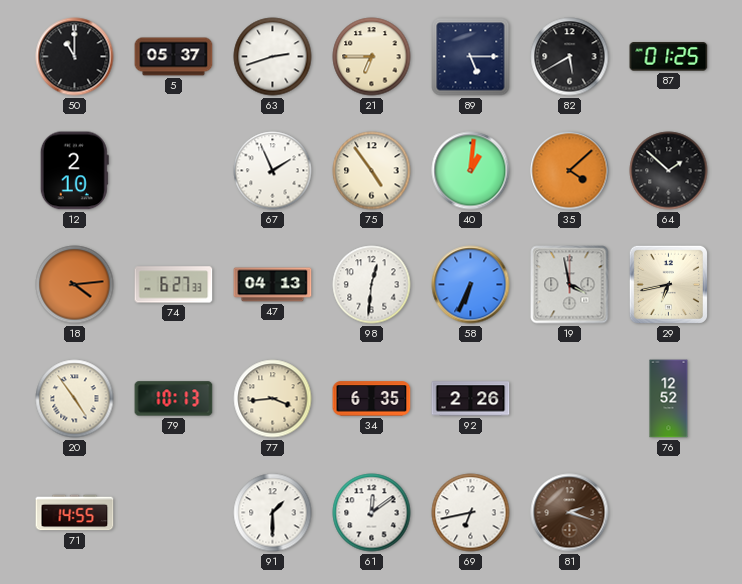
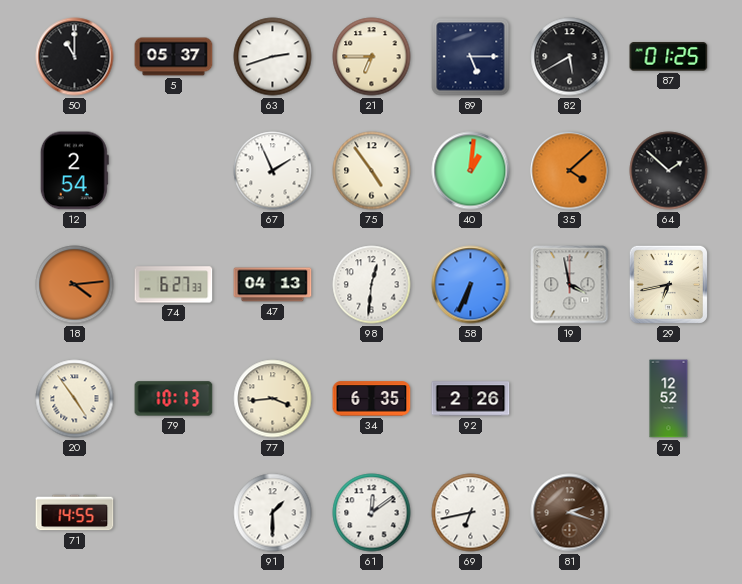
12: 2:10 -> 2:54 (74, 171)
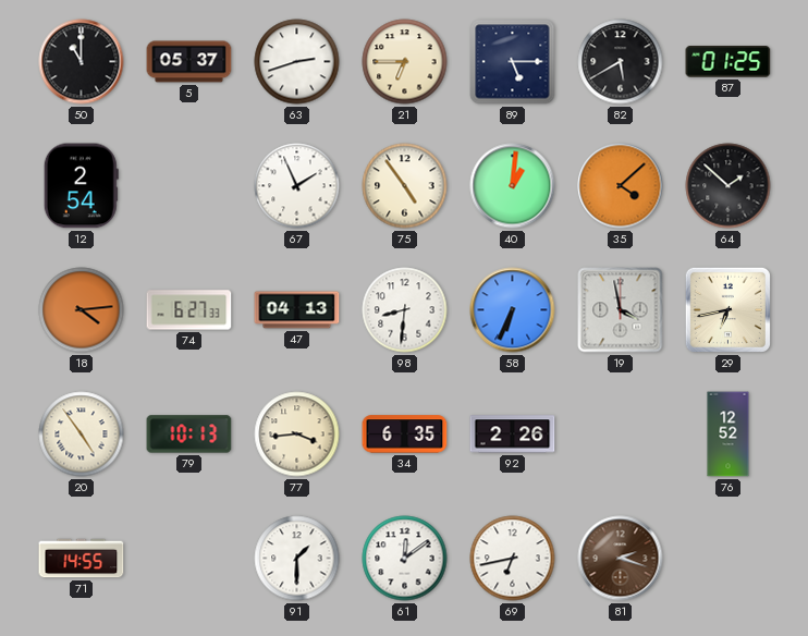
98: 12:31 -> 8:31 (405, 310)
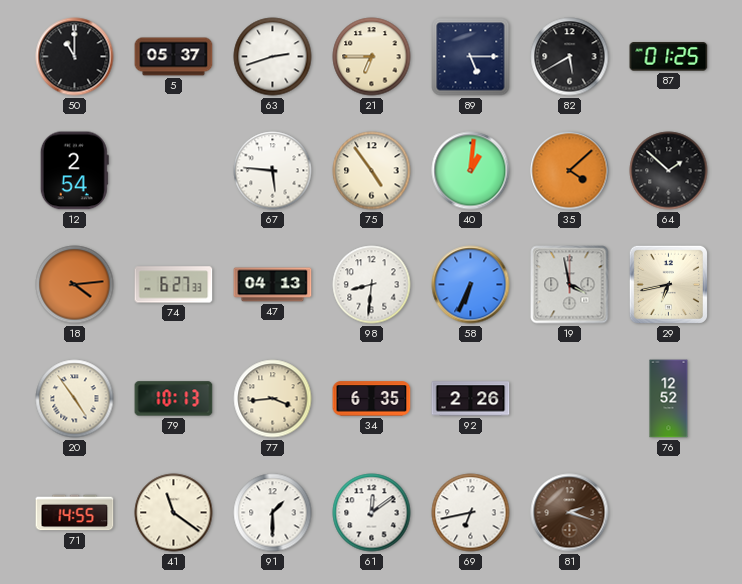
67: 1:56 -> 5:46 (273, 171)
41: none -> 11:21 (174, 513)
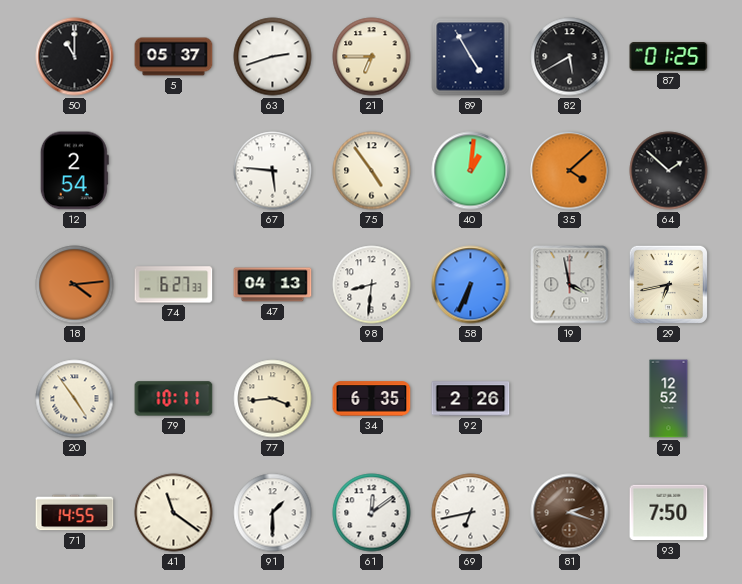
89: 5:15 -> 4:55 (471, 57)
79: 10:13 -> 10:11 (174, 399)
93: none -> 7:50 (669, 513)
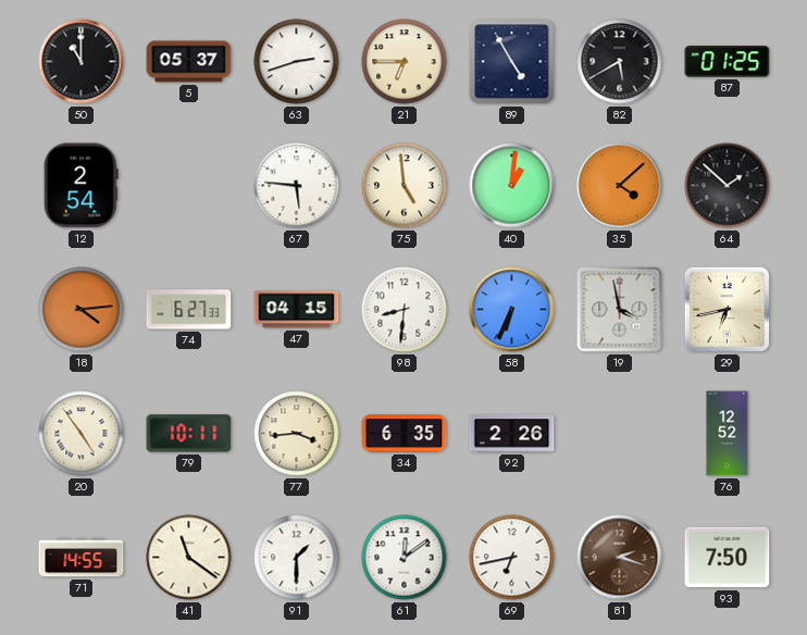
75: 4:54 -> 4:59 (405, 186)
47: 04:13 -> 04:15 (297, 310)
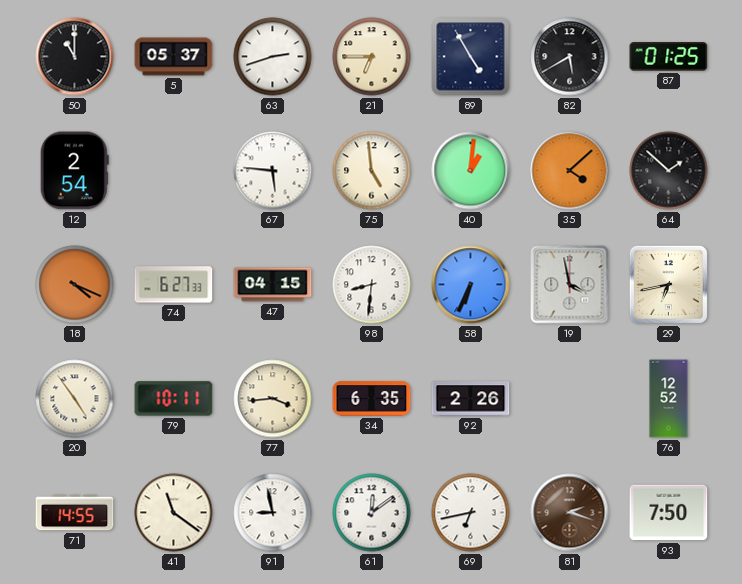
18: 4:14 -> 4:19 (75, 285)
91: 1:30 -> 8:58 (273, 513)
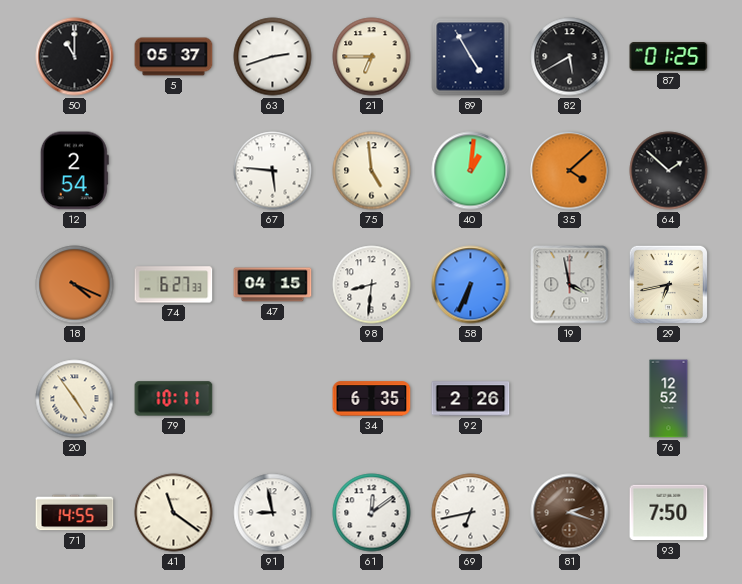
77: 3:44 -> none (273, 399)
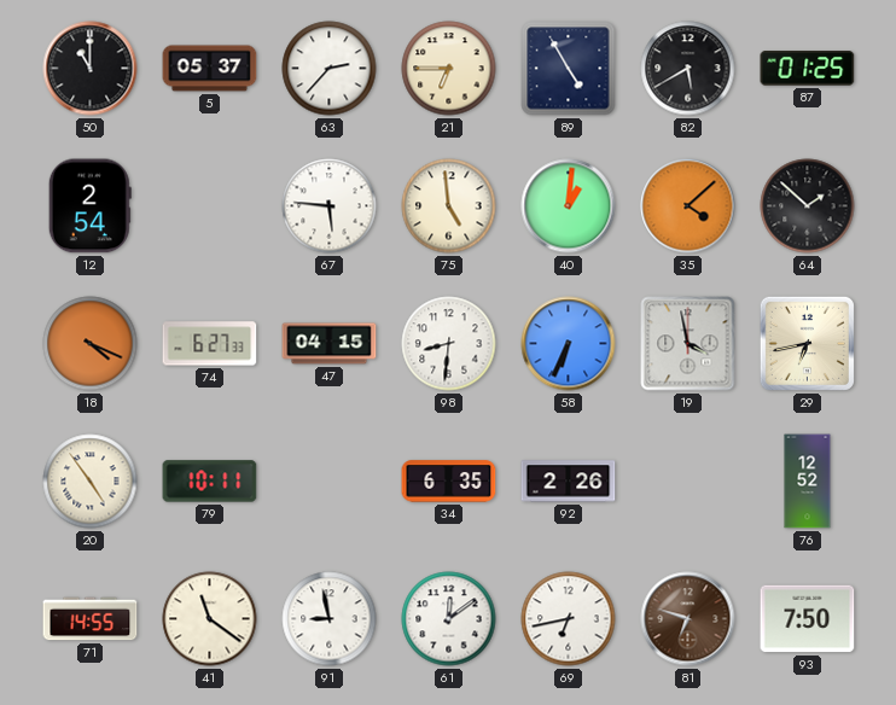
63: 2:42 -> 2:37 (330, 69)
81: 2:18 -> 6:48 (688, 619)
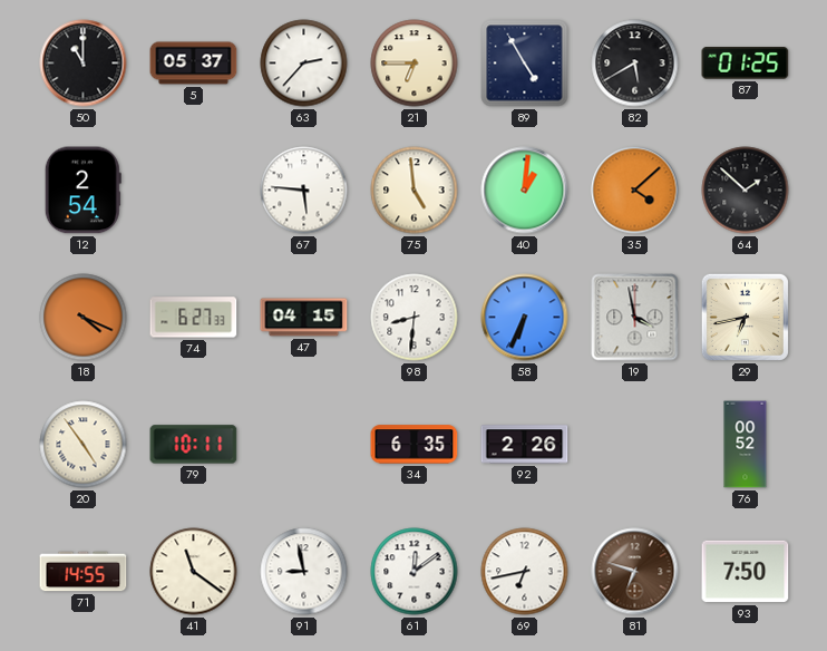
76: 12:52 -> 00:52 (746, 445)
